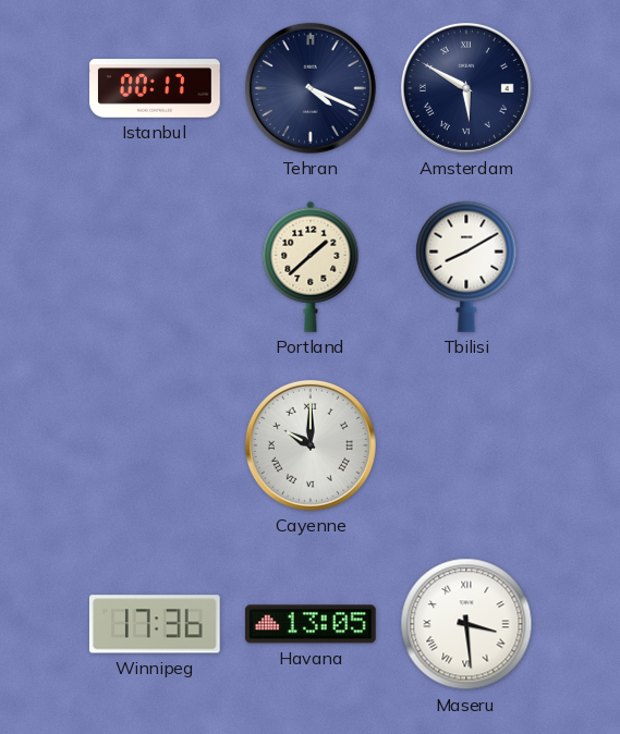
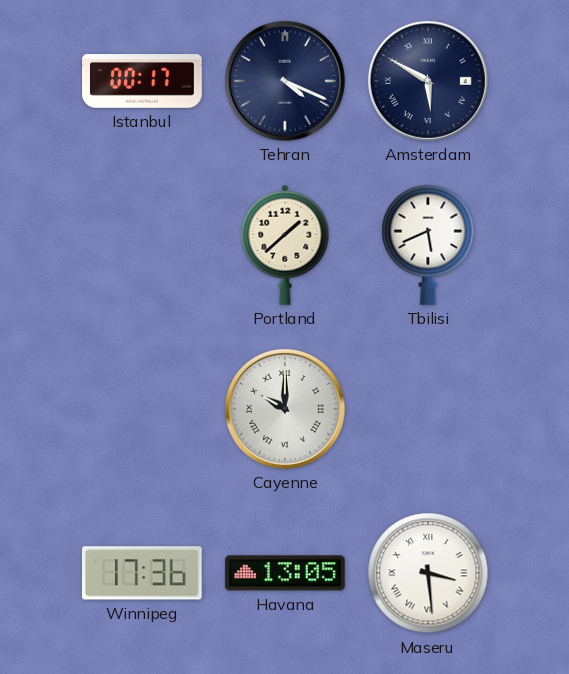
Tbilisi: 8:10 -> 5:41 (428, 245)
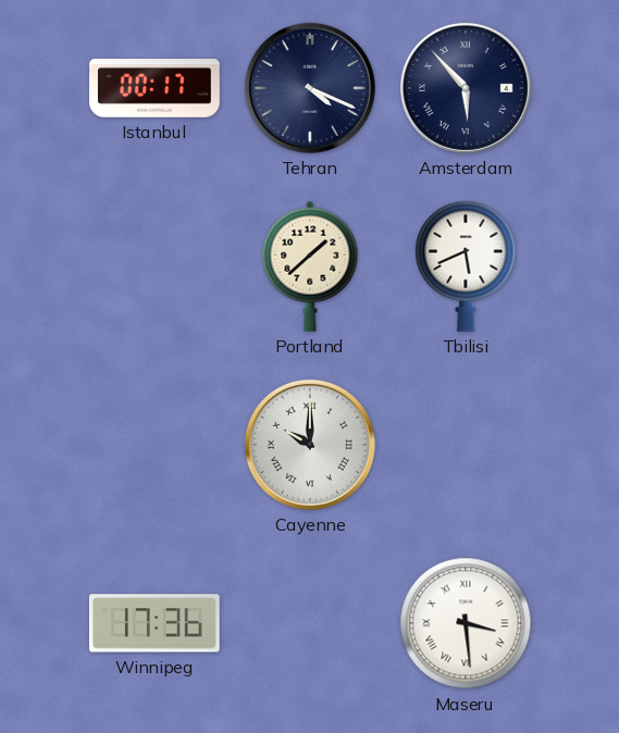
Amsterdam: 5:50 -> 5:53 (466, 88)
Havana: 13:05 -> none (285, 573)
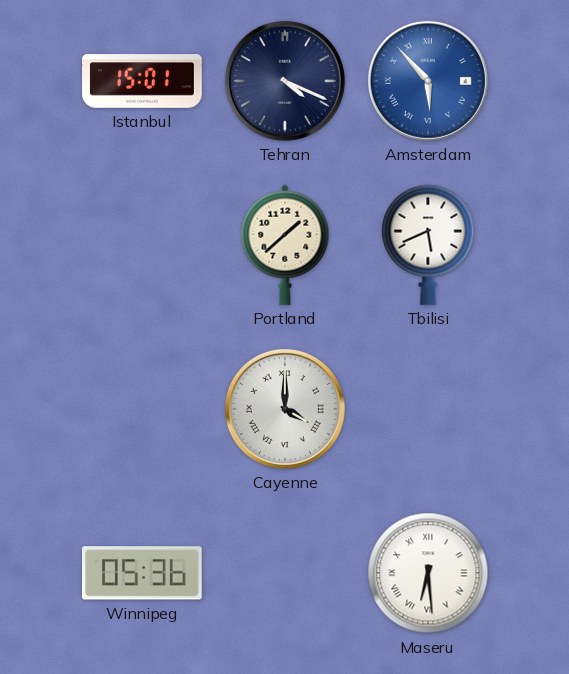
Istanbul: 00:17 -> 15:01 (142, 81)
Amsterdam dial: navy -> blue (428, 81)
Cayenne: 10:00 -> 4:00 (285, 409)
Winnipeg: 17:36 -> 05:36 (142, 573)
Maseru: 3:29 -> 6:29 (428, 573)
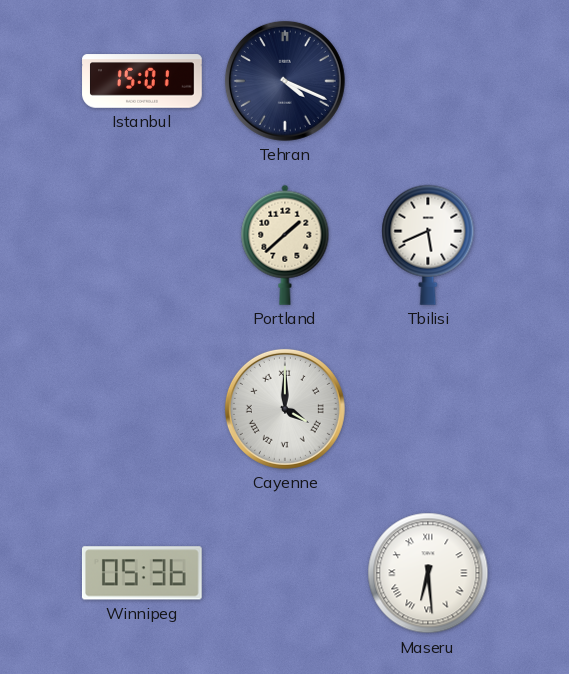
Amsterdam: 5:53 -> none (428, 81)
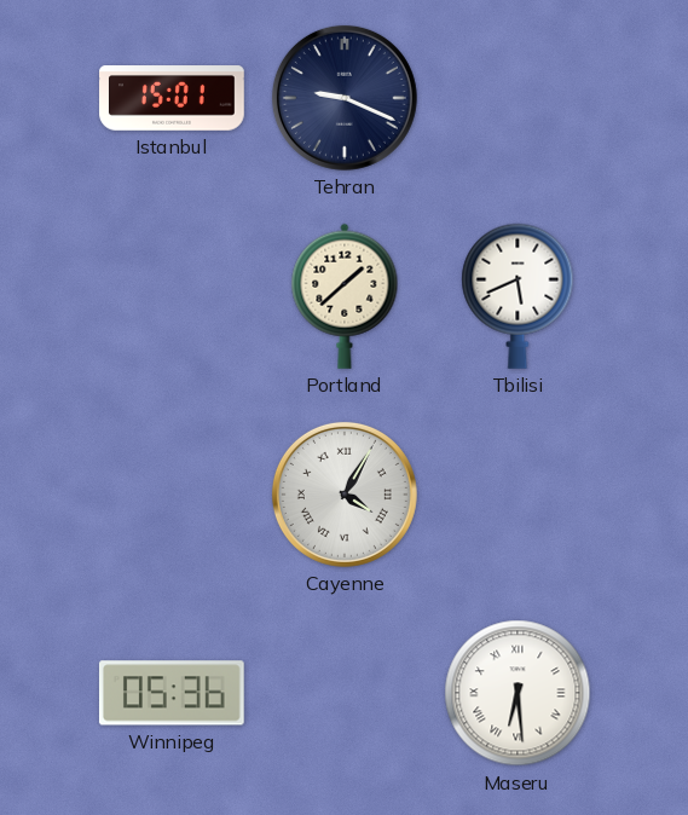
Tehran: 4:19 -> 9:19 (345, 98)
Cayenne: 4:00 -> 4:05 (345, 495)
